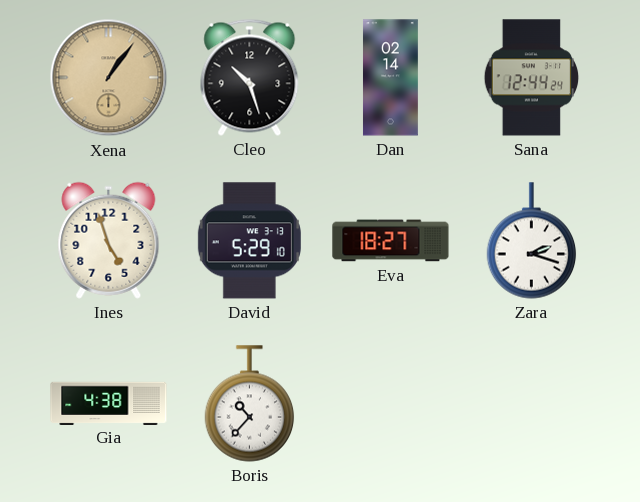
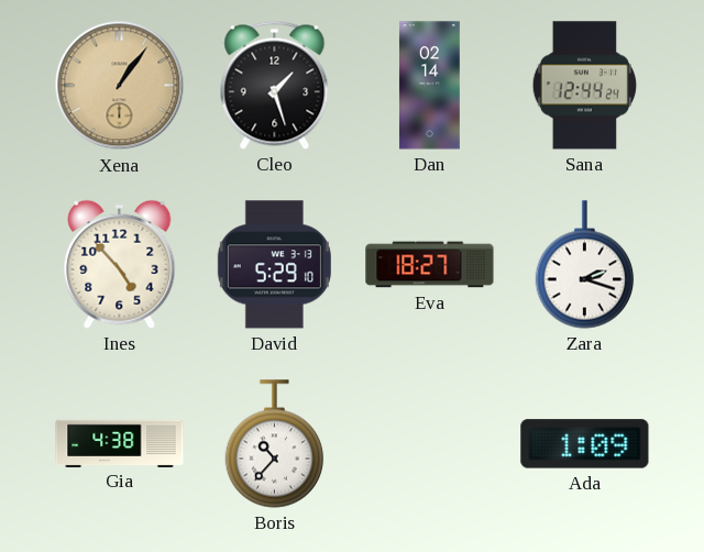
Cleo: 10:27 -> 1:27 (275, 85)
Ines: 4:57 -> 4:53 (120, 264)
Ada: none -> 1:09 (585, 444)
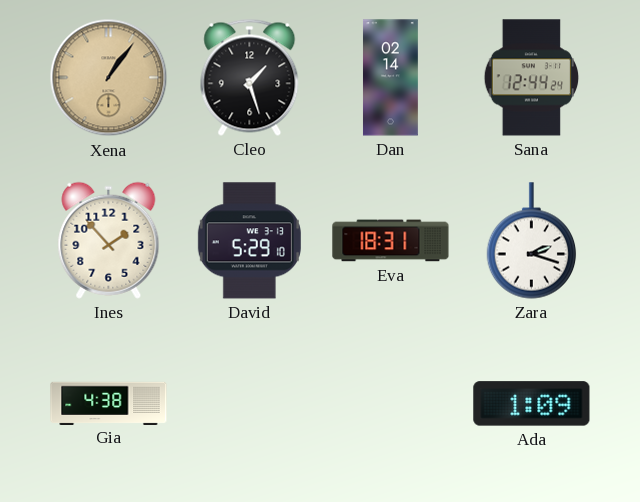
Ines: 4:53 -> 1:53 (109, 240)
Eva: 18:27 -> 18:31 (391, 241)
Boris: 10:37 -> none (275, 444)
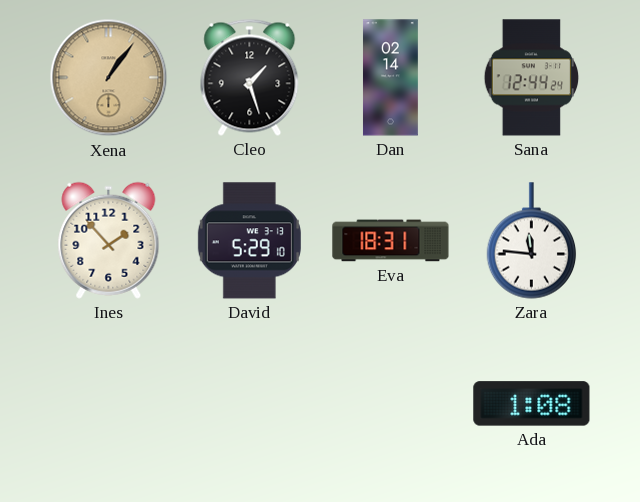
Zara: 2:18 -> 11:46 (532, 241)
Gia: 4:38 -> none (109, 403)
Ada: 1:09 -> 1:08 (532, 404)
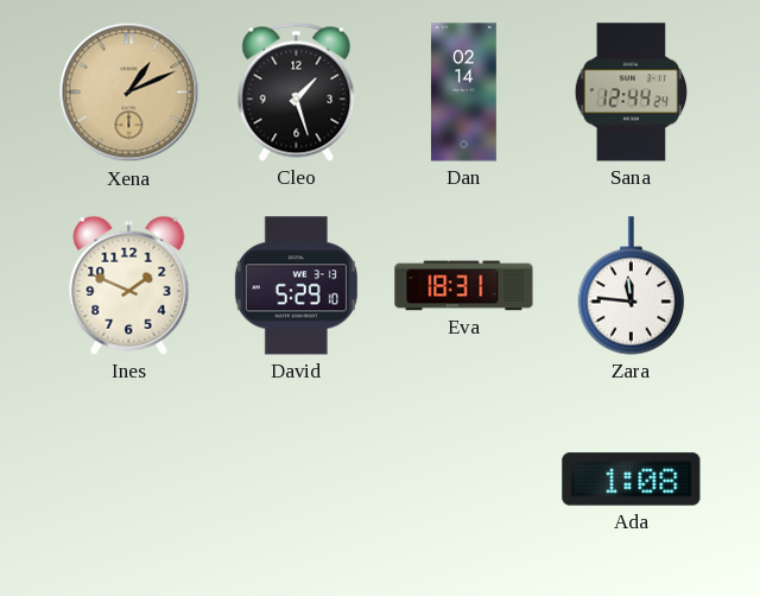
Xena: 1:06 -> 1:11 (129, 93)
Ines: 1:53 -> 1:49 (129, 285)
